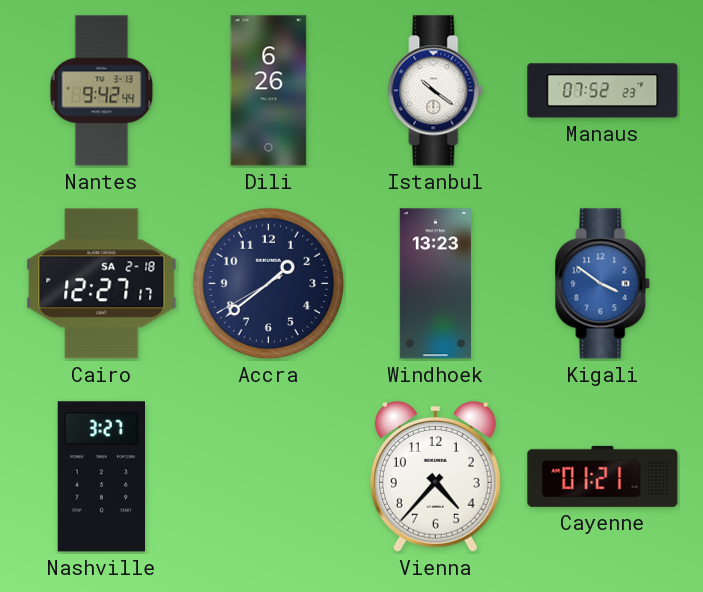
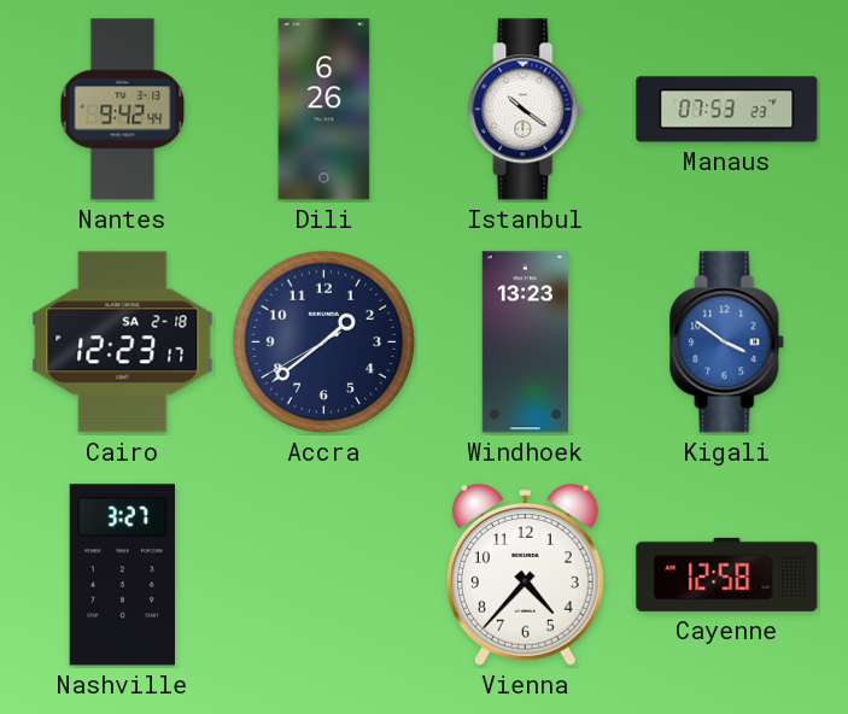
Manaus: 07:52 -> 07:53 (727, 110)
Cairo: 12:27 -> 12:23 (123, 343)
Cayenne: 01:21 -> 12:58 (727, 574)
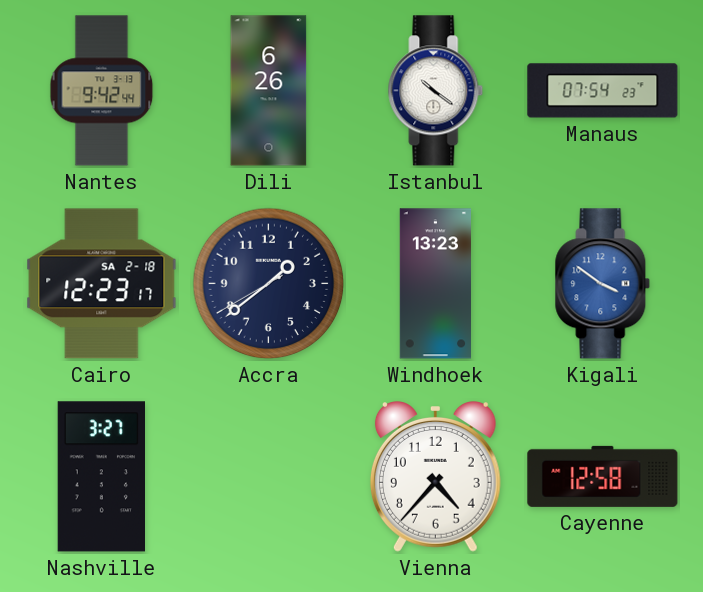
Manaus: 07:53 -> 07:54 (603, 91)
